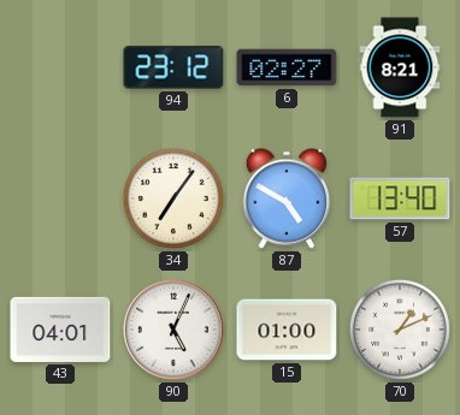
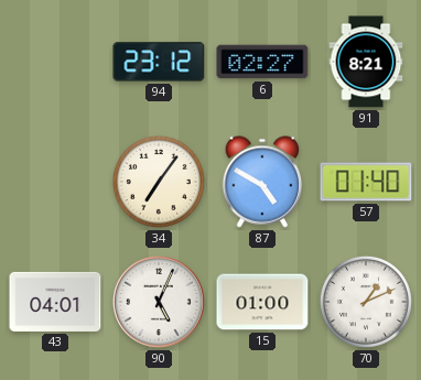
57: 13:40 -> 01:40 (366, 182)
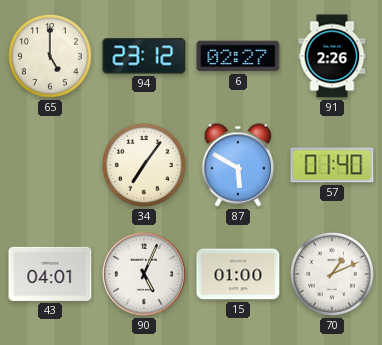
65: none -> 5:00 (50, 56)
91: 8:21 -> 2:26 (332, 56)
87: 4:50 -> 5:50 (238, 165)
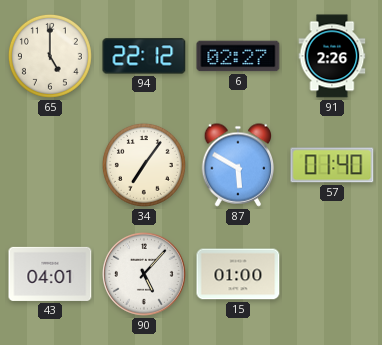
94: 23:12 -> 22:12 (144, 56)
90: 5:04 -> 5:07 (145, 275)
70: 1:11 -> none (332, 274)
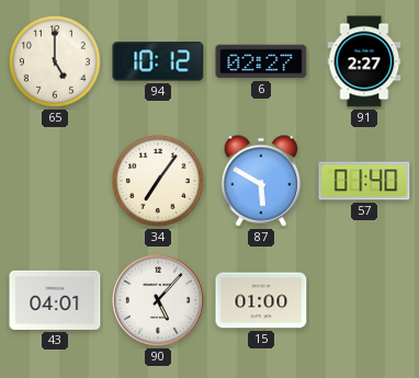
94: 22:12 -> 10:12 (158, 61)
91: 2:26 -> 2:27 (364, 61)
